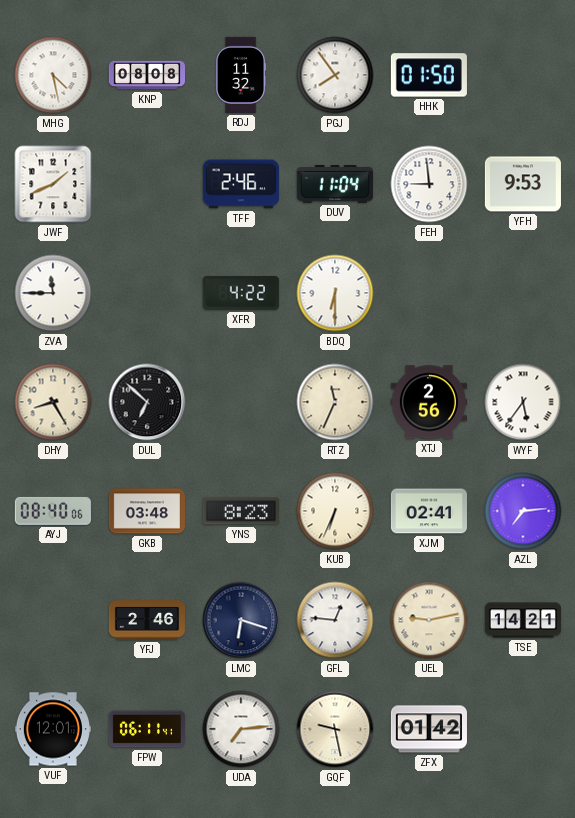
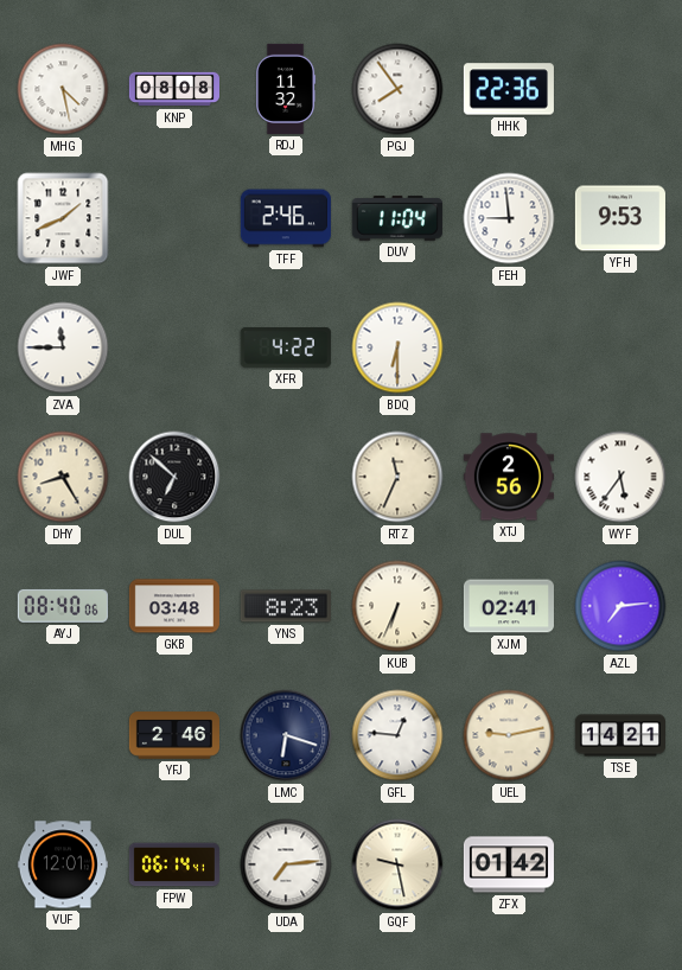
HHK: 01:50 -> 22:36 (509, 89)
FPW: 06:11 -> 06:14 (174, 864)
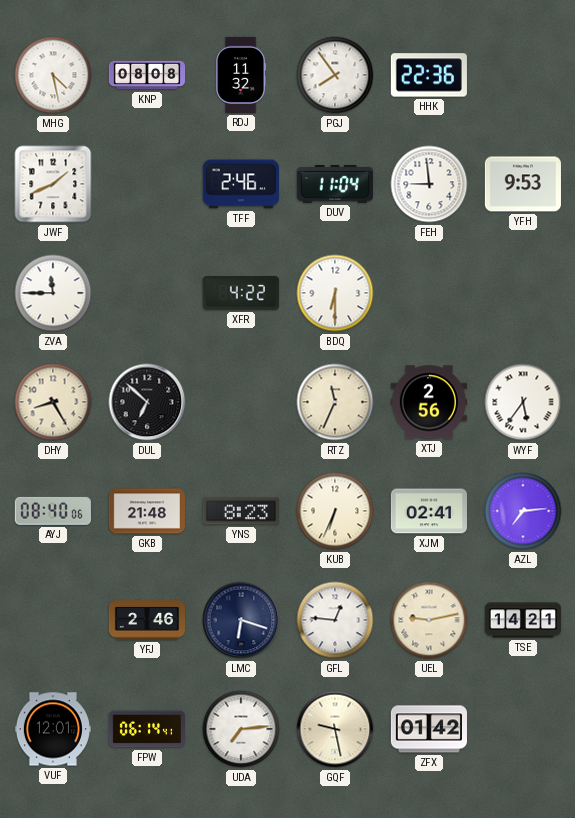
GKB: 03:48 -> 21:48 (147, 511)
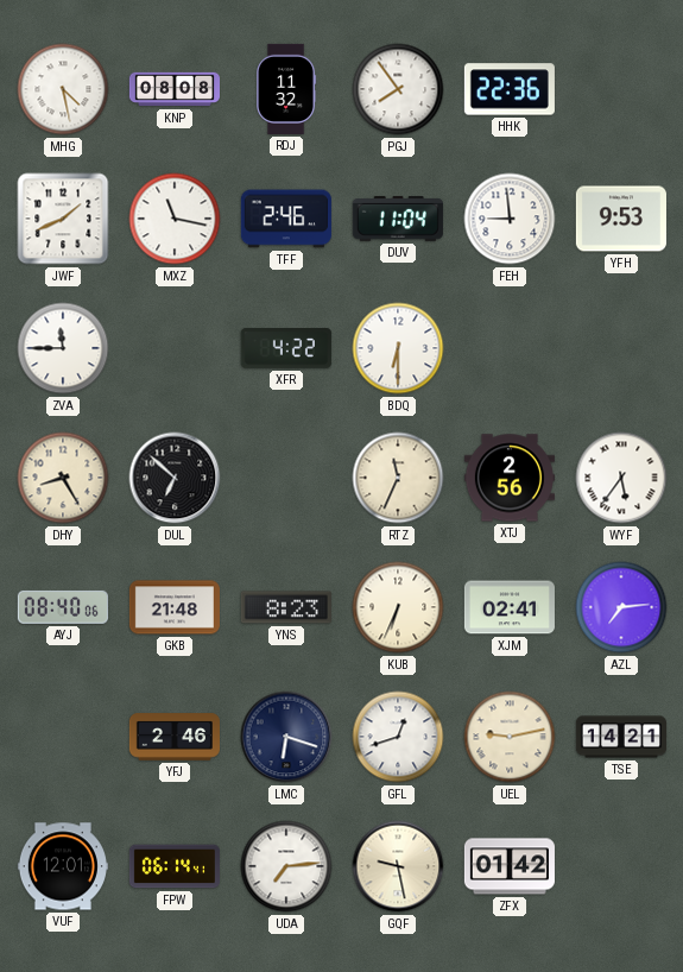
MXZ: none -> 11:17 (175, 219)
GFL: 12:46 -> 12:42 (398, 737)
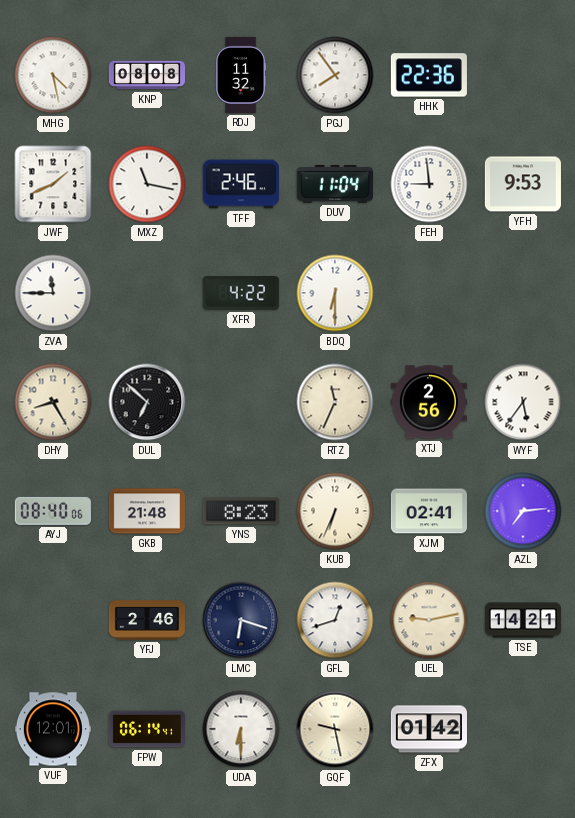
UDA: 7:14 -> 6:30 (241, 729)
